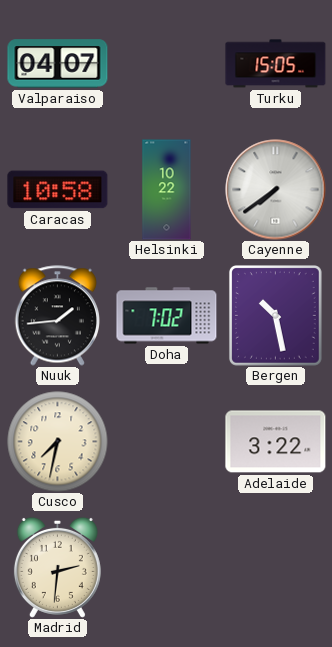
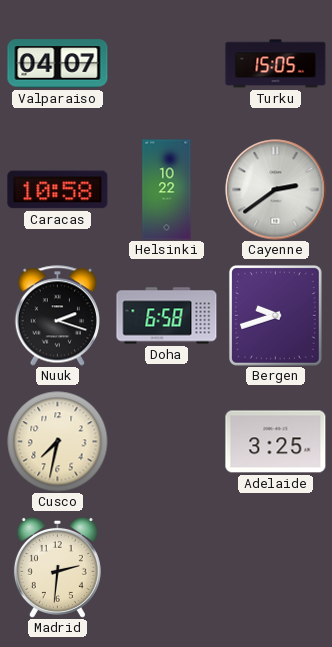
Cayenne: 7:39 -> 2:39 (276, 190)
Nuuk: 1:44 -> 2:18 (57, 316)
Doha: 7:02 -> 6:58 (167, 316)
Bergen: 10:28 -> 9:42 (275, 316)
Adelaide: 3:22 -> 3:25 (276, 442)
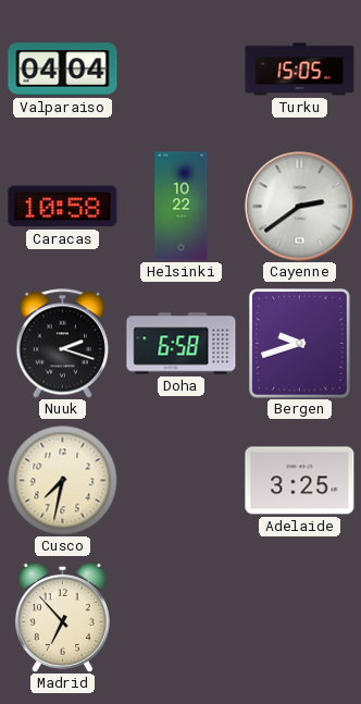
Valparaiso: 04:07 -> 04:04 (63, 70)
Madrid: 2:31 -> 6:53 (62, 617)
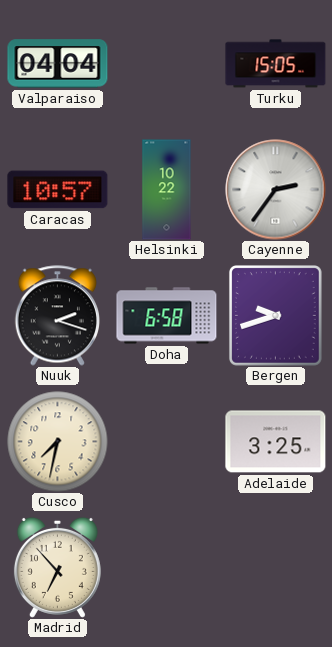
Caracas: 10:58 -> 10:57 (58, 190)
Cayenne: 2:39 -> 2:36 (276, 190)
